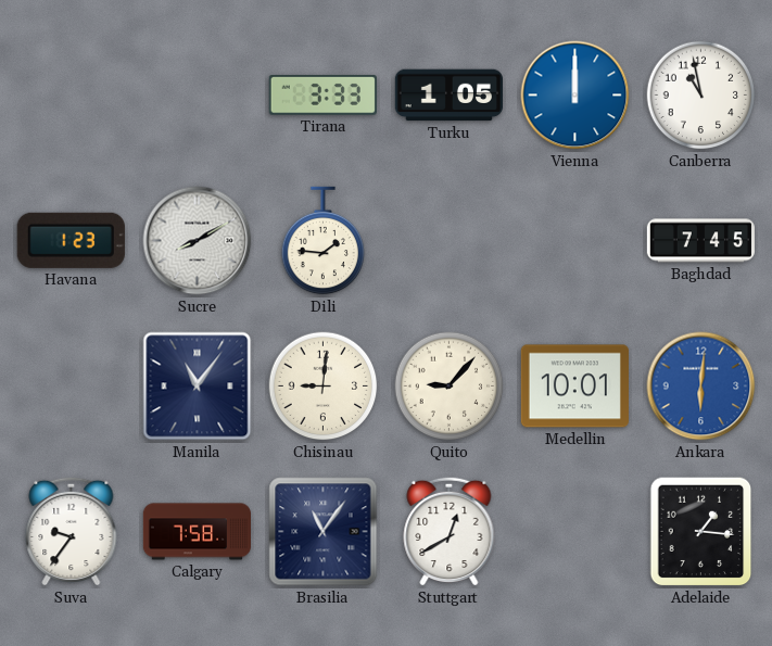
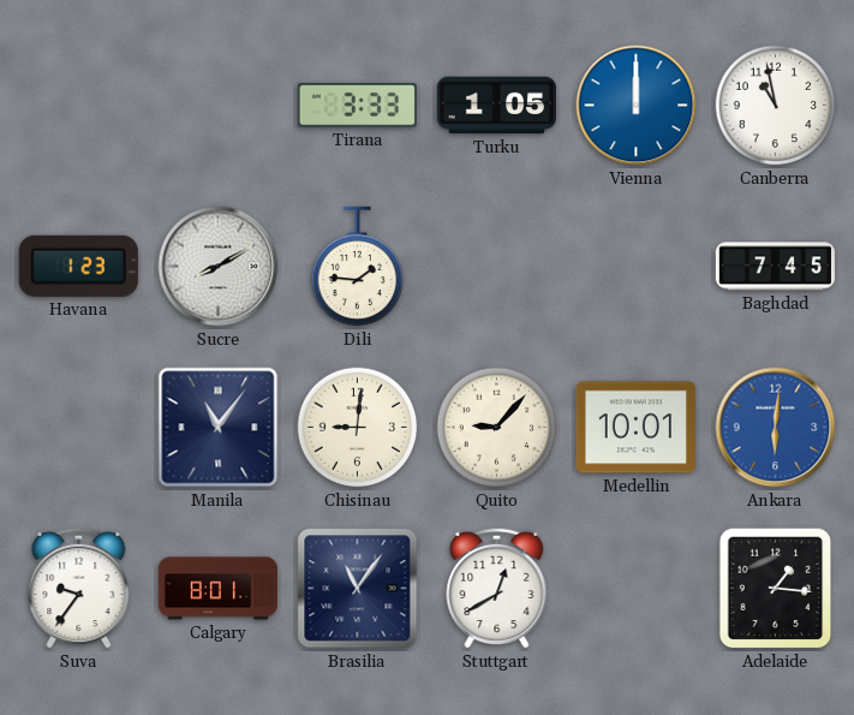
Calgary: 7:58 -> 8:01 (219, 589)
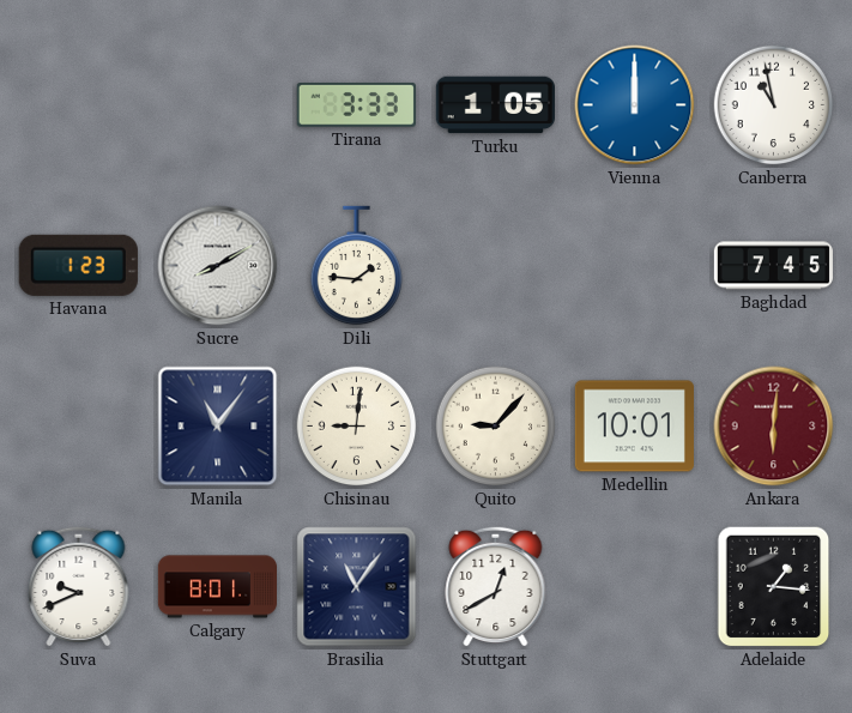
Ankara dial: blue -> burgundy (774, 427)
Suva: 9:36 -> 9:41 (79, 586)
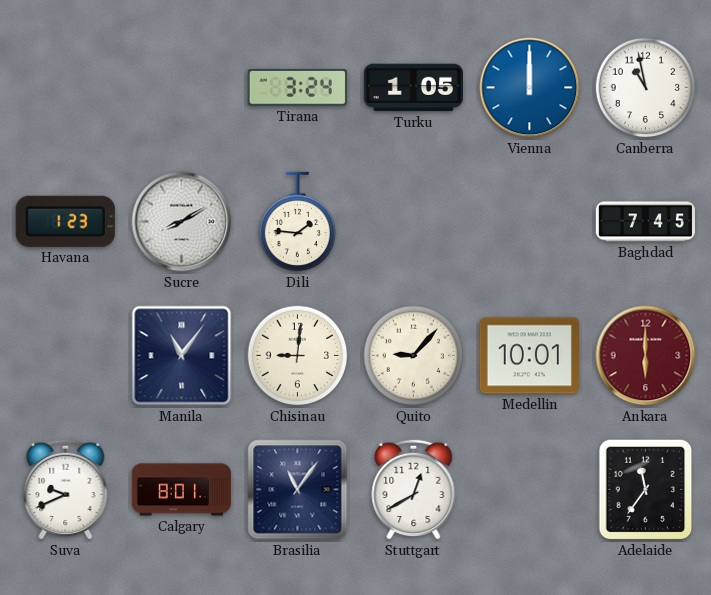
Tirana: 3:33 -> 3:24 (297, 88)
Ankara: 6:01 -> 6:00 (646, 356)
Adelaide: 1:16 -> 11:36 (646, 490)
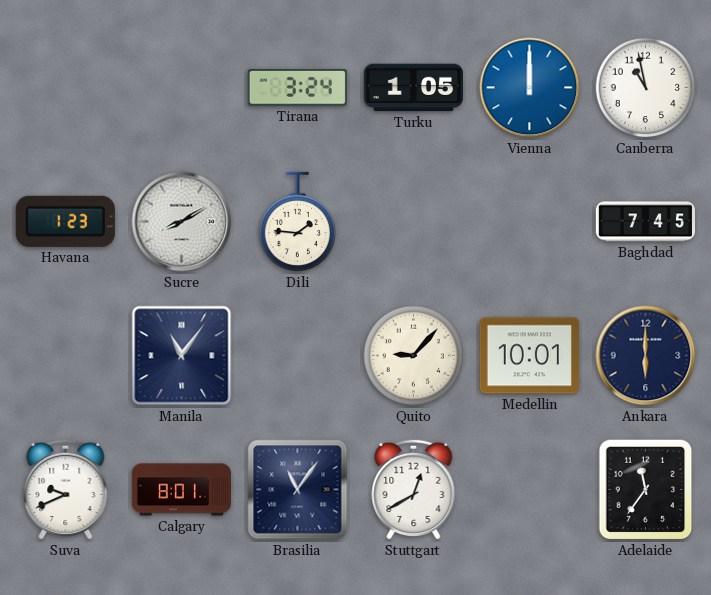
Chisinau: 9:01 -> none (298, 356)
Ankara dial: burgundy -> navy (646, 356)
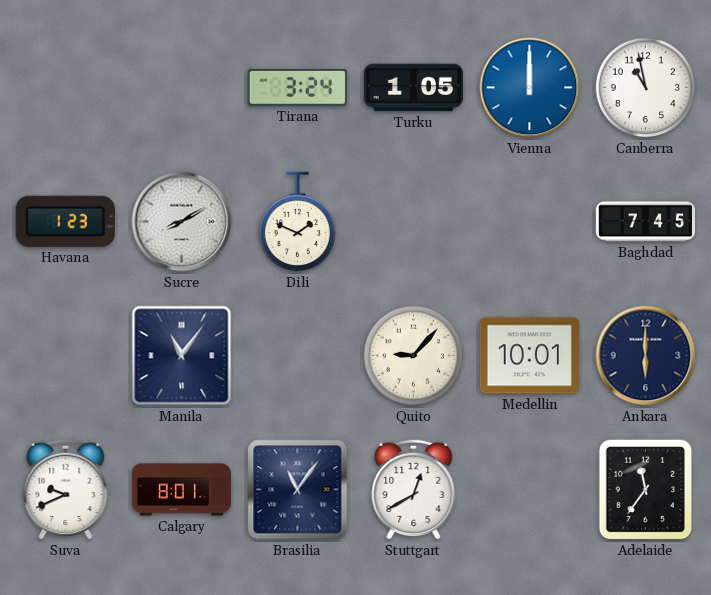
Dili: 1:46 -> 1:49 (298, 222)
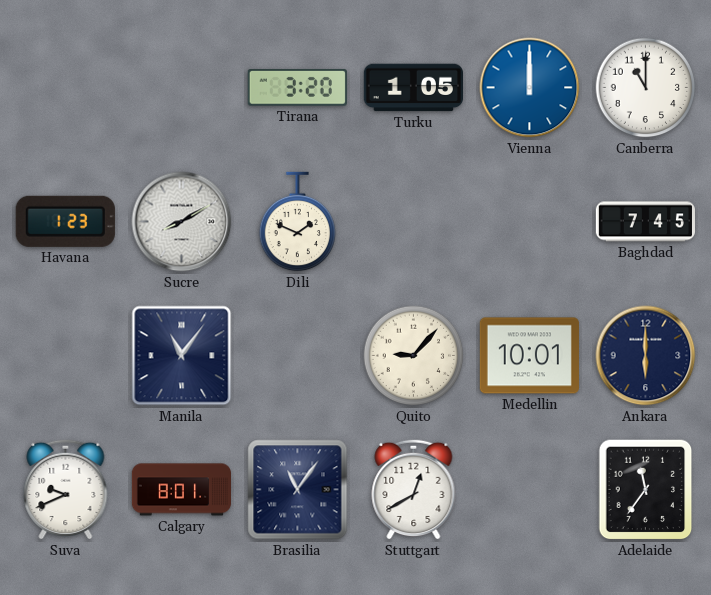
Tirana: 3:24 -> 3:20 (297, 88)
Canberra: 10:58 -> 11:00 (646, 88)
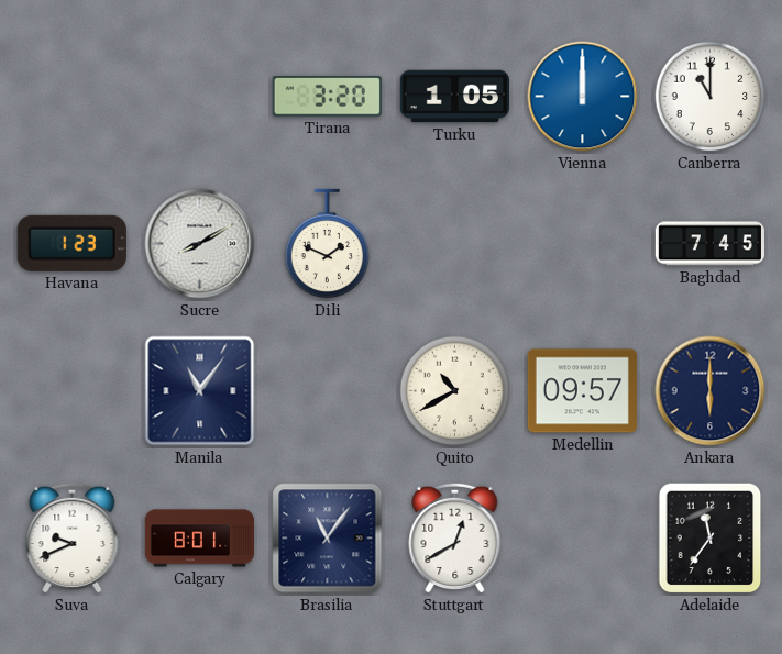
Quito: 9:07 -> 10:40 (455, 391)
Medellin: 10:01 -> 09:57 (582, 391)
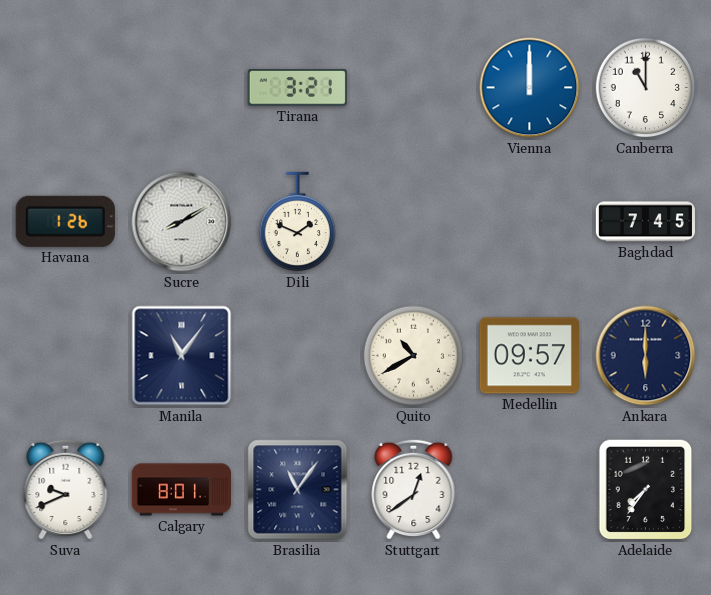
Tirana: 3:20 -> 3:21 (297, 88)
Turku: 1:05 -> none (454, 97)
Havana: 1:23 -> 1:26 (65, 221)
Stuttgart: 12:40 -> 12:39 (414, 489)
Adelaide: 11:36 -> 7:36 (646, 490)
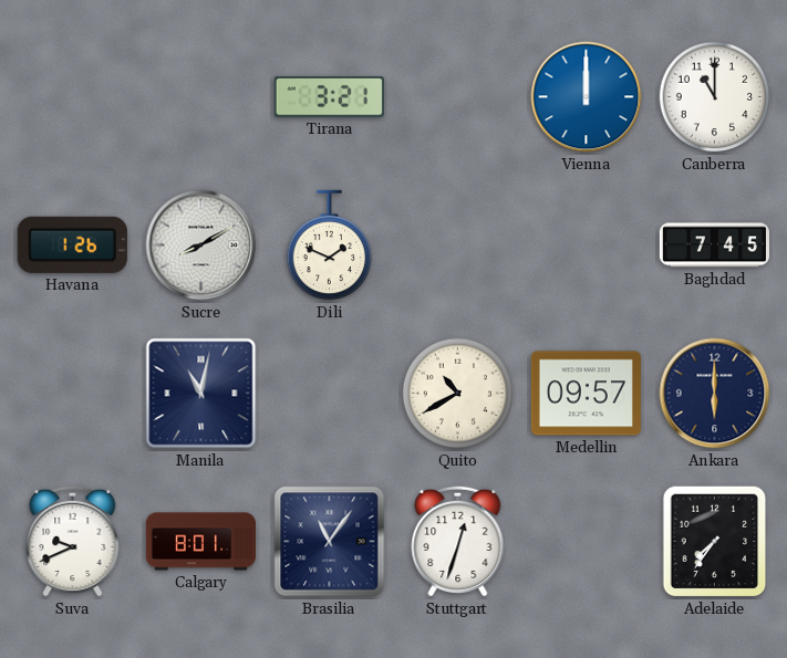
Manila: 11:06 -> 11:02 (201, 394)
Stuttgart: 12:39 -> 12:33 (458, 541)
